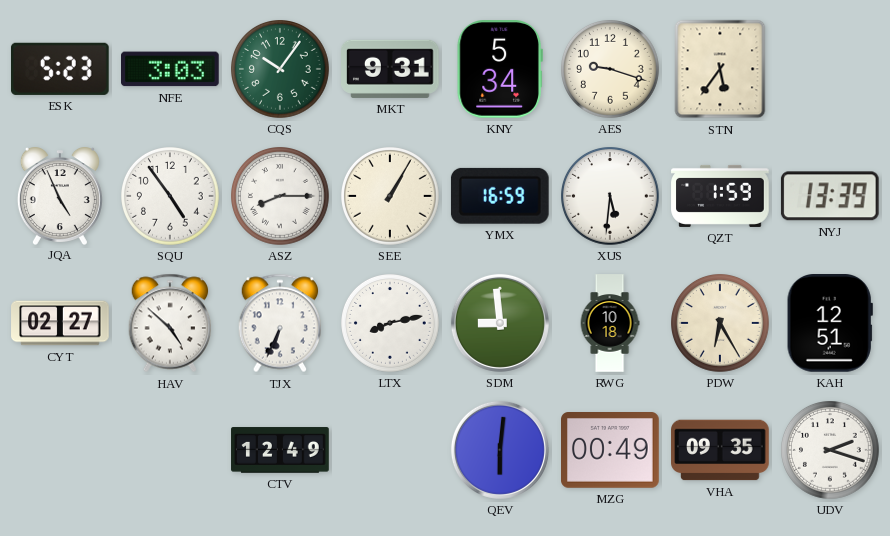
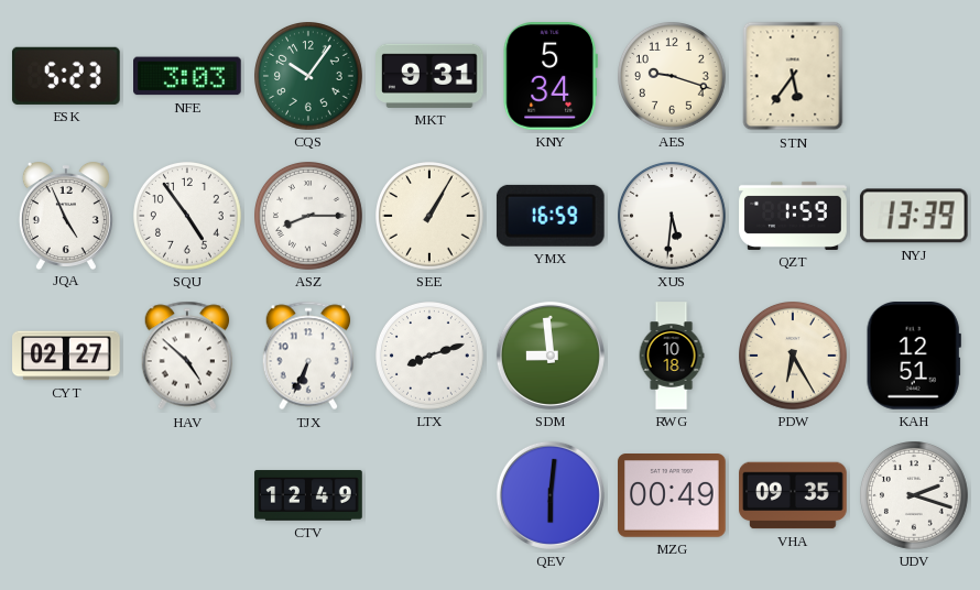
LTX: 8:13 -> 8:12 (431, 357)
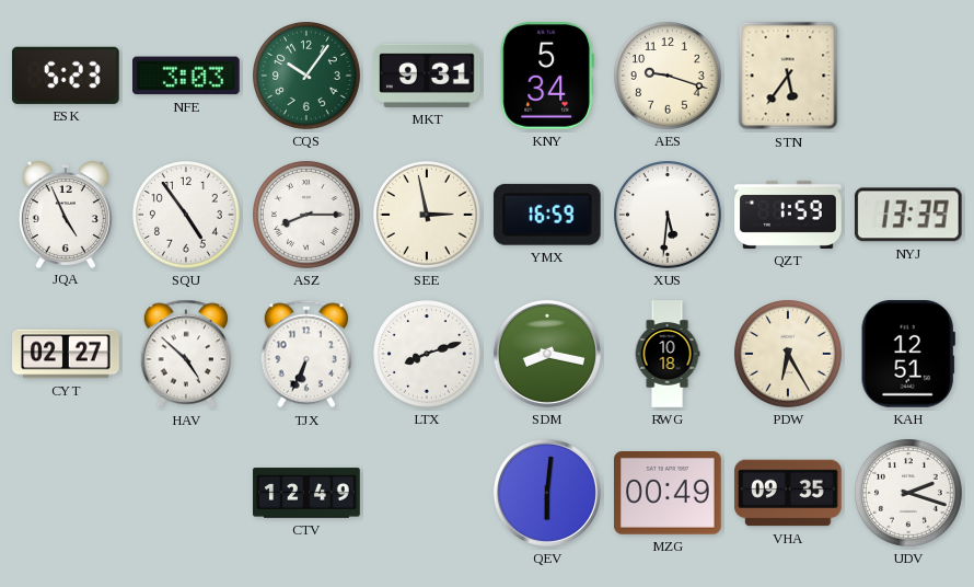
SEE: 1:05 -> 2:58 (428, 216)
SDM: 8:59 -> 8:17 (547, 354)
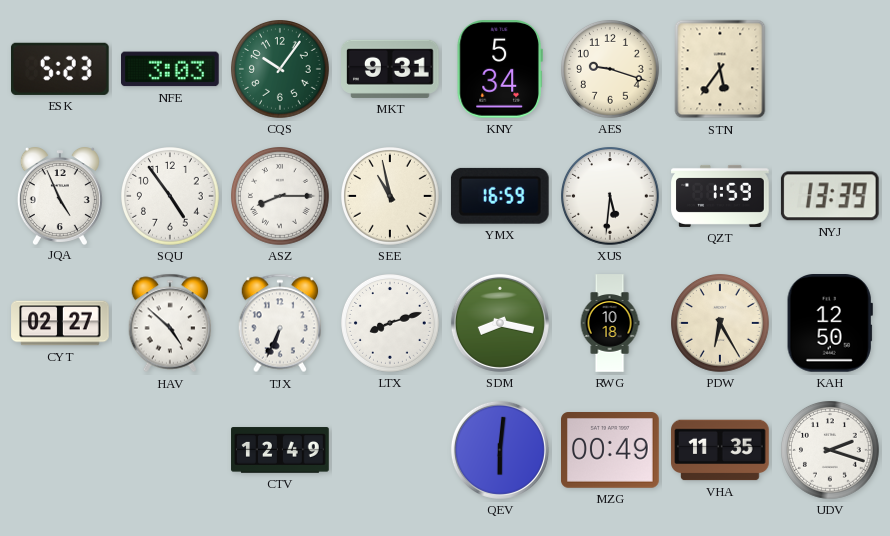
SEE: 2:58 -> 10:58 (391, 197)
KAH: 12:51 -> 12:50 (830, 324)
VHA: 09:35 -> 11:35 (720, 450)
